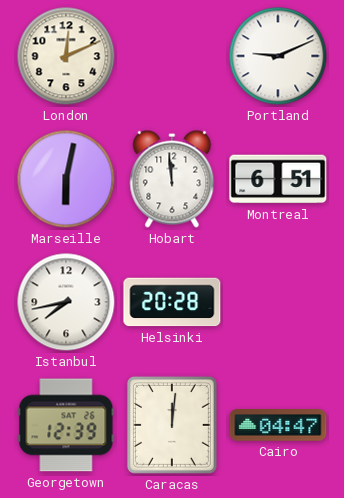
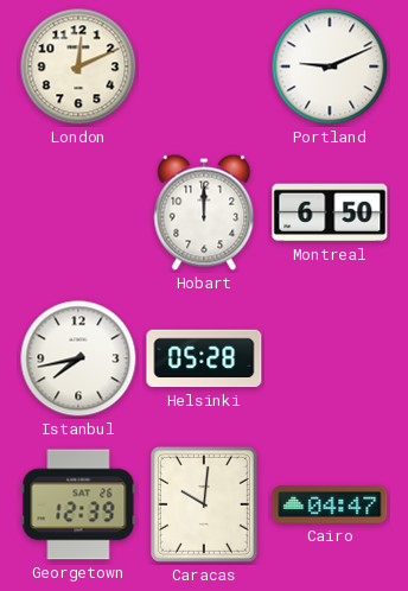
Marseille: 6:02 -> none (66, 179)
Hobart: 11:59 -> 12:00 (204, 212)
Montreal: 6:51 -> 6:50 (330, 212)
Helsinki: 20:28 -> 05:28 (204, 358)
Caracas: 12:01 -> 10:01 (204, 504)
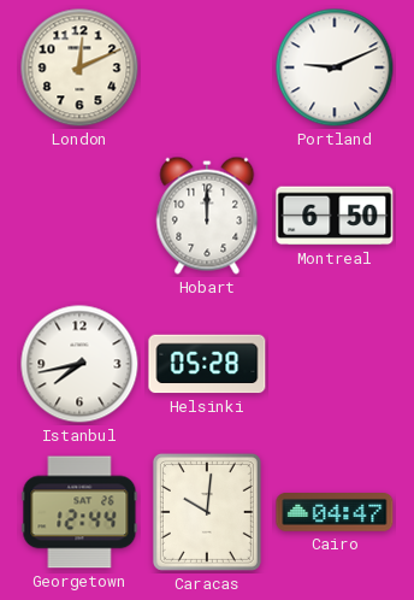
Georgetown: 12:39 -> 12:44 (79, 512)
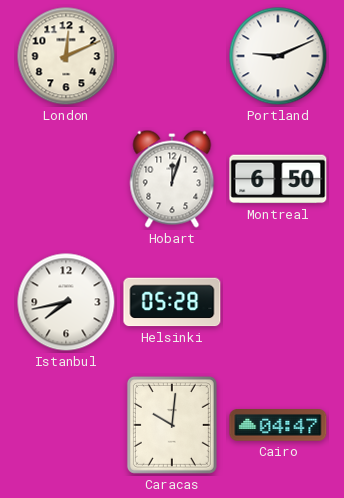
Hobart: 12:00 -> 12:03 (172, 179)
Georgetown: 12:44 -> none (79, 512)
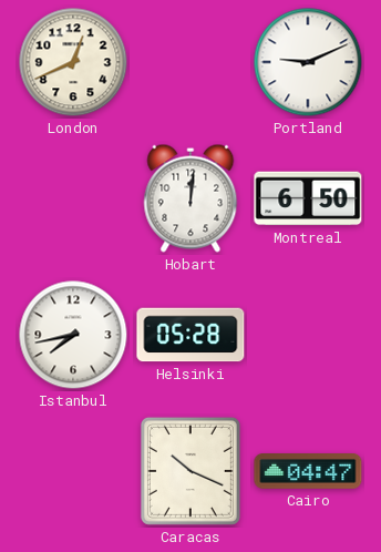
London: 12:11 -> 12:41 (73, 62)
Hobart: 12:03 -> 12:01 (190, 198)
Caracas: 10:01 -> 10:19 (190, 471)
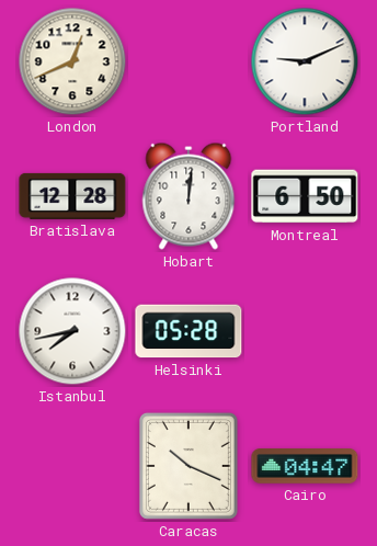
Bratislava: none -> 12:28 (72, 196)
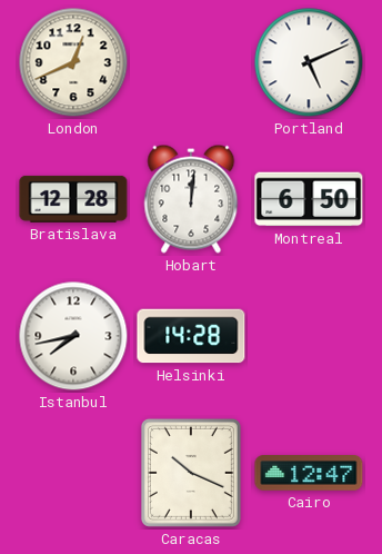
Portland: 9:11 -> 5:11 (309, 62)
Helsinki: 05:28 -> 14:28 (191, 336)
Cairo: 04:47 -> 12:47 (309, 474)
